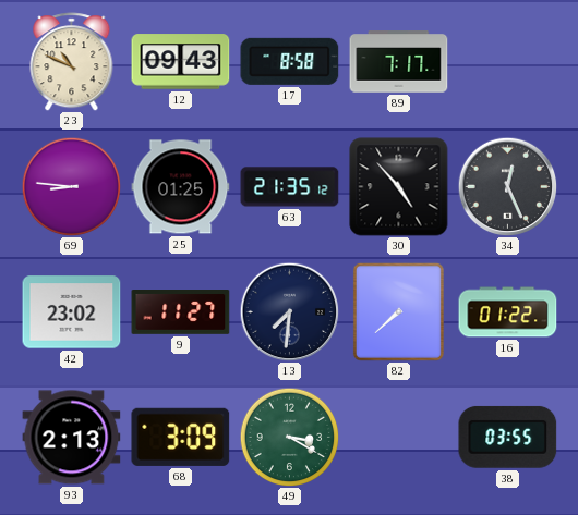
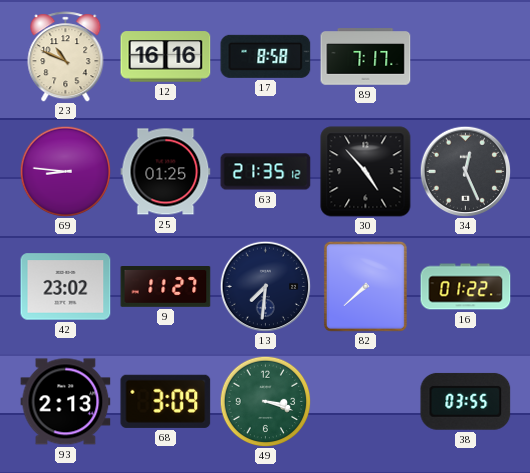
12: 09:43 -> 16:16 (166, 57)
49: 3:20 -> 3:18 (265, 401)
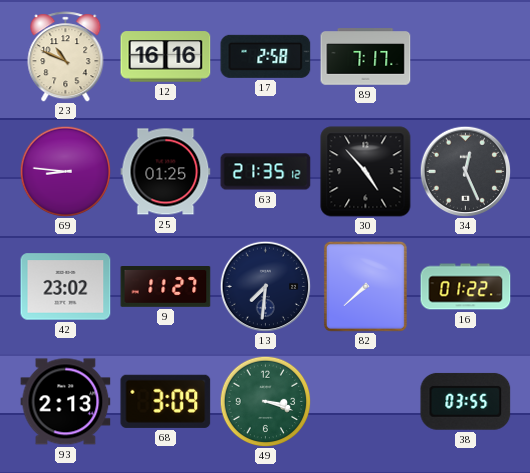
17: 8:58 -> 2:58 (266, 56)
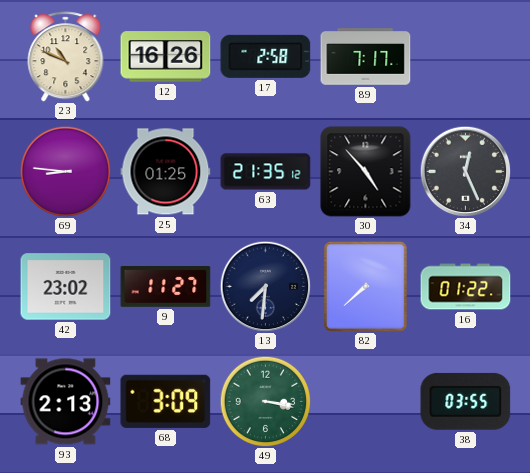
12: 16:16 -> 16:26 (166, 57)
49: 3:18 -> 3:17 (265, 401)
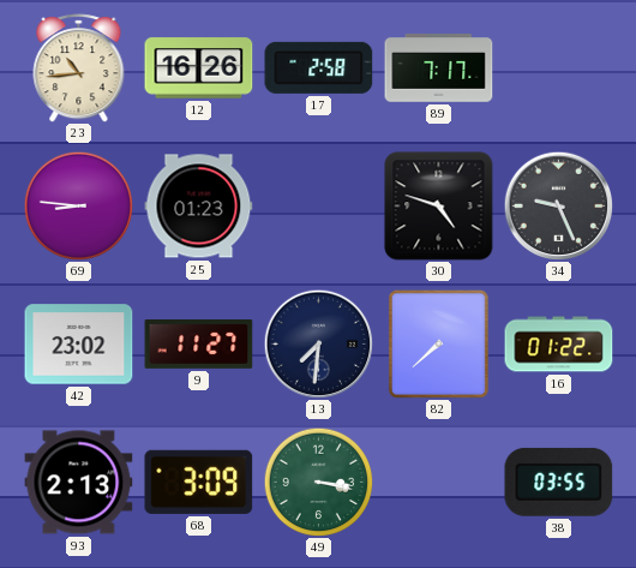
23: 10:49 -> 10:44 (79, 68)
25: 01:25 -> 01:23 (199, 207)
63: 21:35 -> none (266, 172)
30: 4:53 -> 4:48 (439, 207)
34: 12:26 -> 9:26 (558, 205)
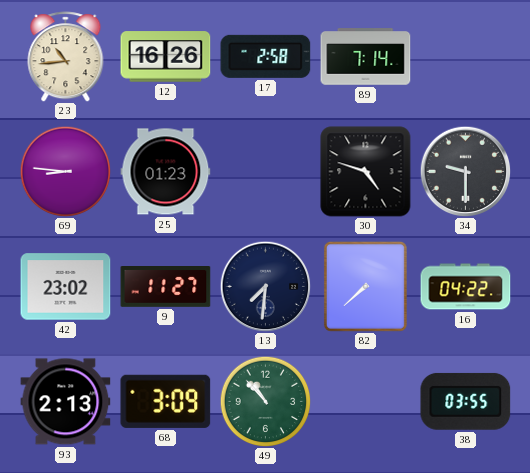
89: 7:17 -> 7:14 (366, 57)
34: 9:26 -> 9:30 (465, 171)
16: 01:22 -> 04:22 (466, 287)
49: 3:17 -> 10:53 (265, 401)
